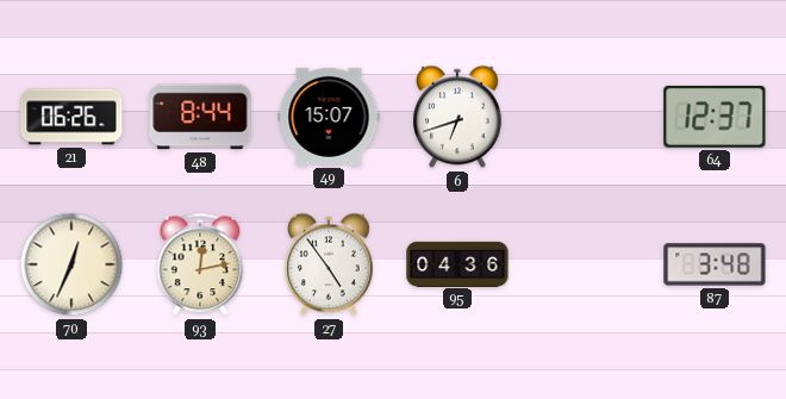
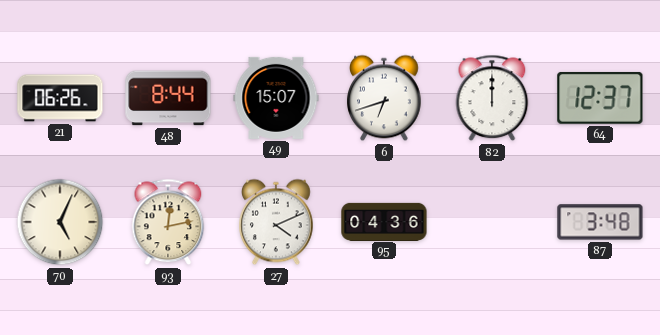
82: none -> 12:00 (492, 98)
70: 12:34 -> 5:04 (60, 222)
27: 4:54 -> 4:11 (277, 222)
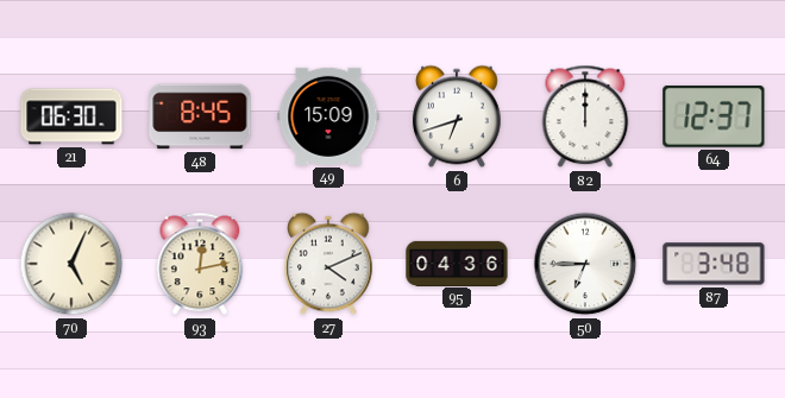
21: 06:26 -> 06:30 (71, 116)
48: 8:44 -> 8:45 (200, 116)
49: 15:07 -> 15:09 (328, 116)
50: none -> 6:45 (585, 264)
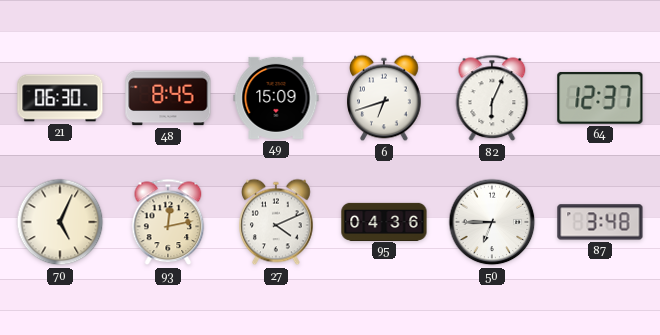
82: 12:00 -> 6:04 (492, 98)
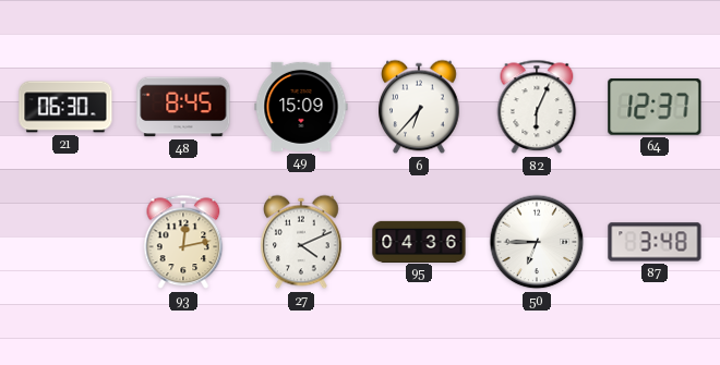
6: 6:42 -> 6:37 (420, 107)
70: 5:04 -> none (60, 222)
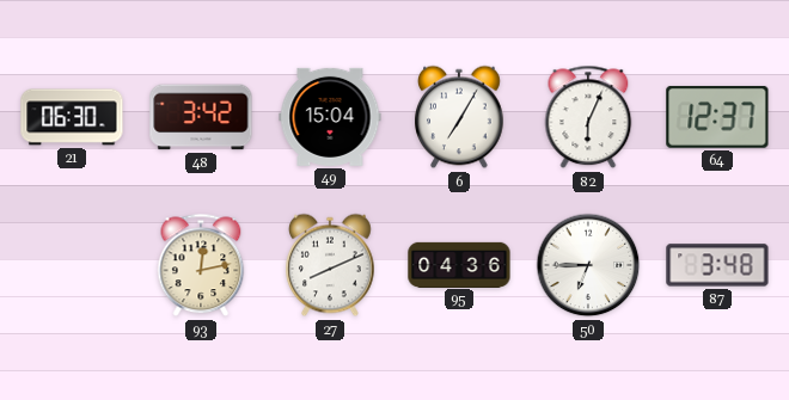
48: 8:45 -> 3:42 (201, 117)
49: 15:09 -> 15:04 (330, 117)
6: 6:37 -> 7:05 (460, 117)
27: 4:11 -> 8:11 (331, 265)
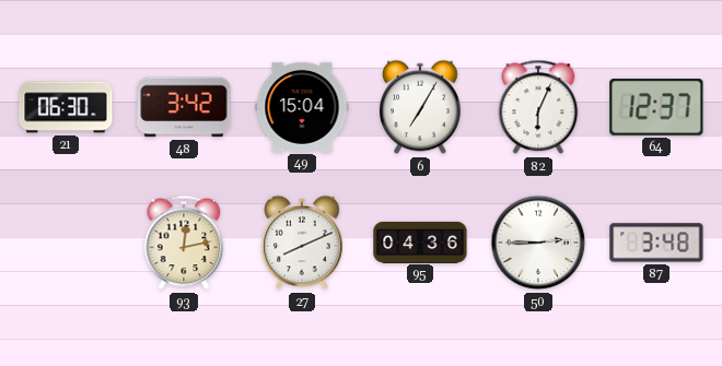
50: 6:45 -> 2:45 (538, 243)
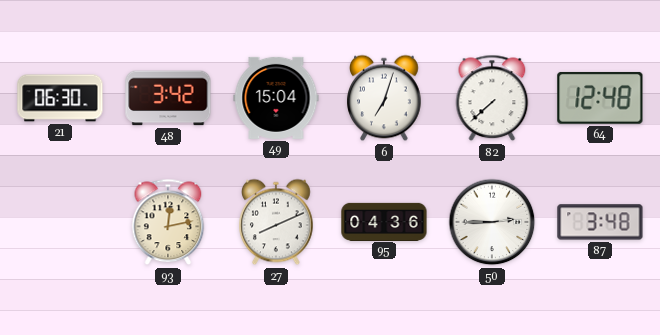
6: 7:05 -> 7:03 (385, 98)
82: 6:04 -> 7:38 (492, 98)
64: 12:37 -> 12:48 (600, 98)
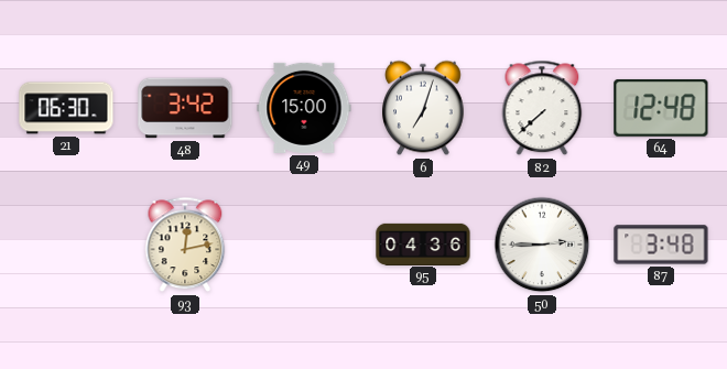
49: 15:04 -> 15:00 (304, 108)
27: 8:11 -> none (277, 222)
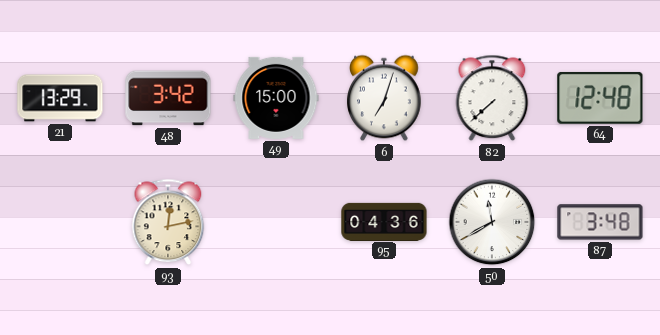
21: 06:30 -> 13:29 (60, 98)
50: 2:45 -> 11:40 (492, 222)
